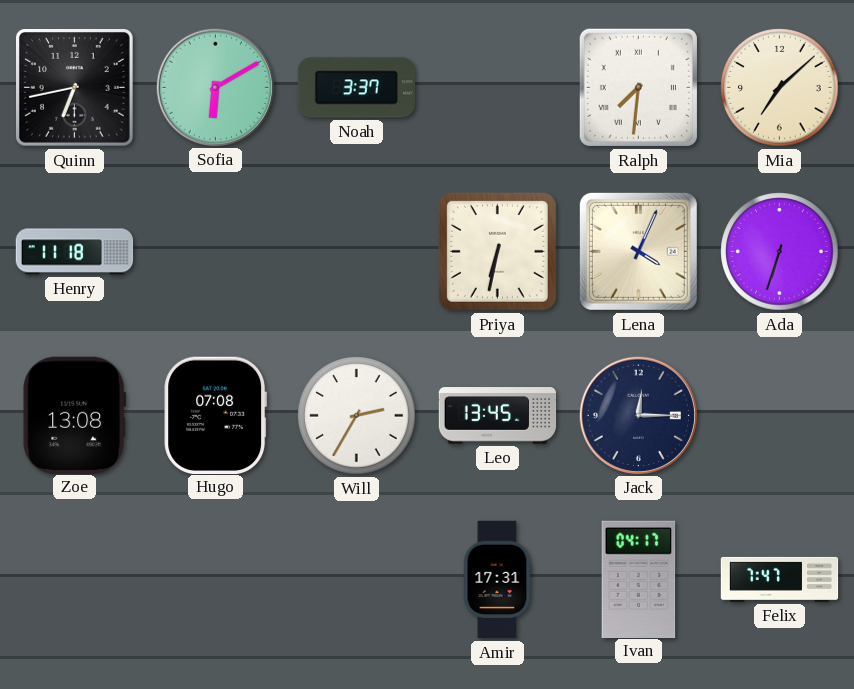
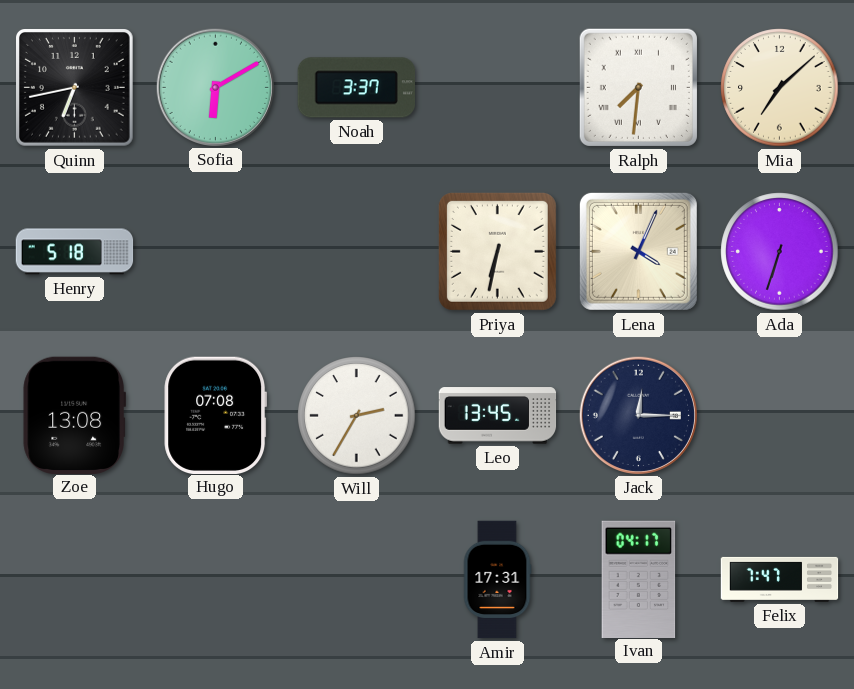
Henry: 11:18 -> 5:18 (75, 252)
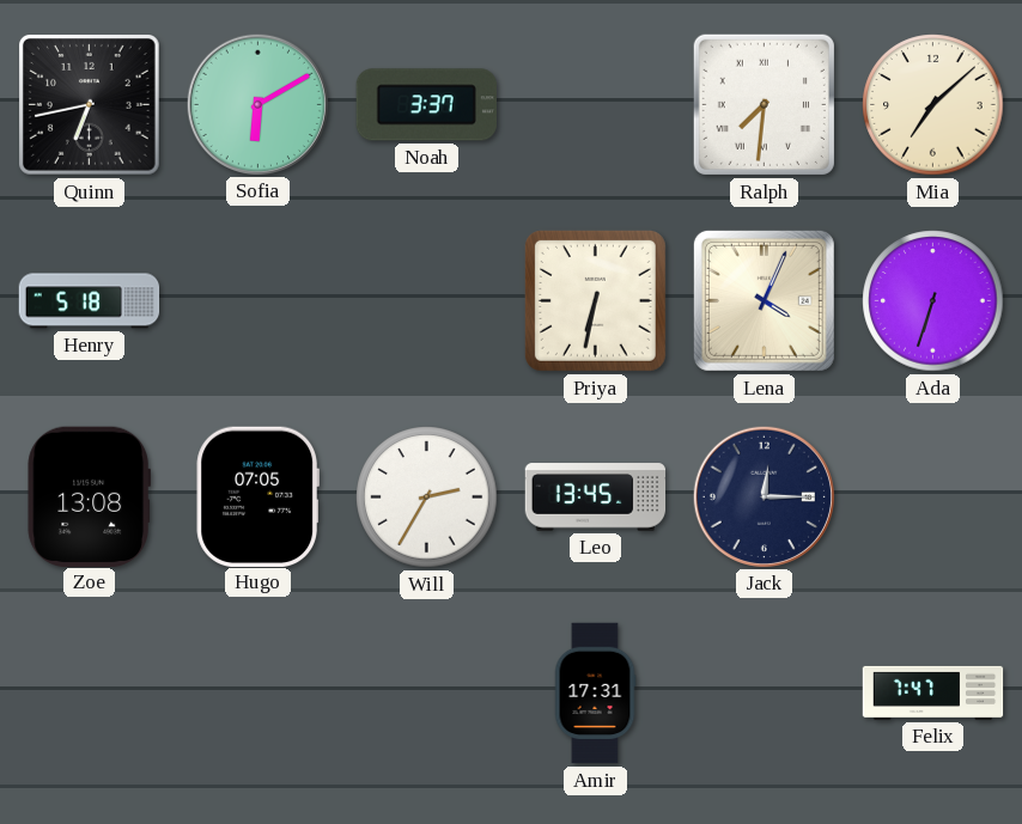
Hugo: 07:08 -> 07:05 (257, 496)
Ivan: 04:17 -> none (639, 579)
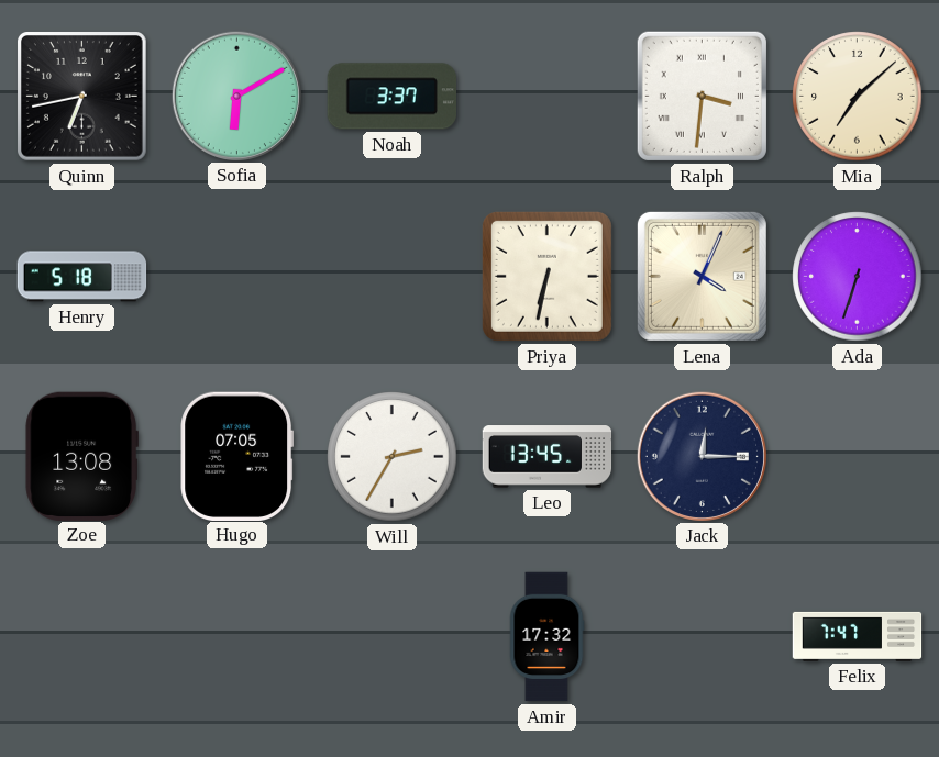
Ralph: 7:31 -> 3:31 (702, 96)
Amir: 17:31 -> 17:32 (546, 637)
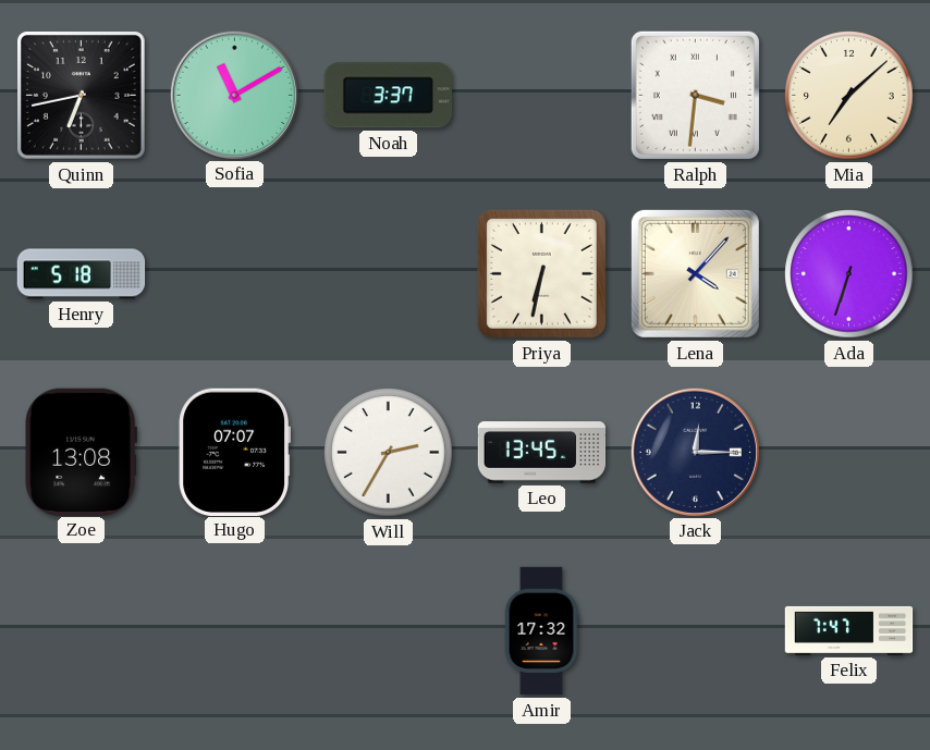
Sofia: 6:10 -> 11:10 (234, 95)
Lena: 4:04 -> 4:07 (695, 273)
Hugo: 07:05 -> 07:07 (234, 452)
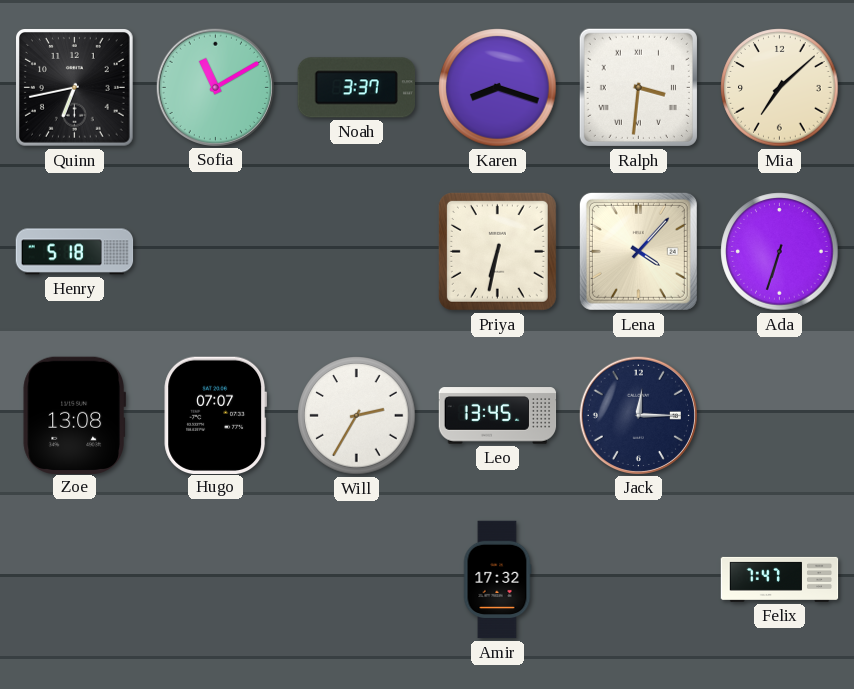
Karen: none -> 8:18 (498, 88)
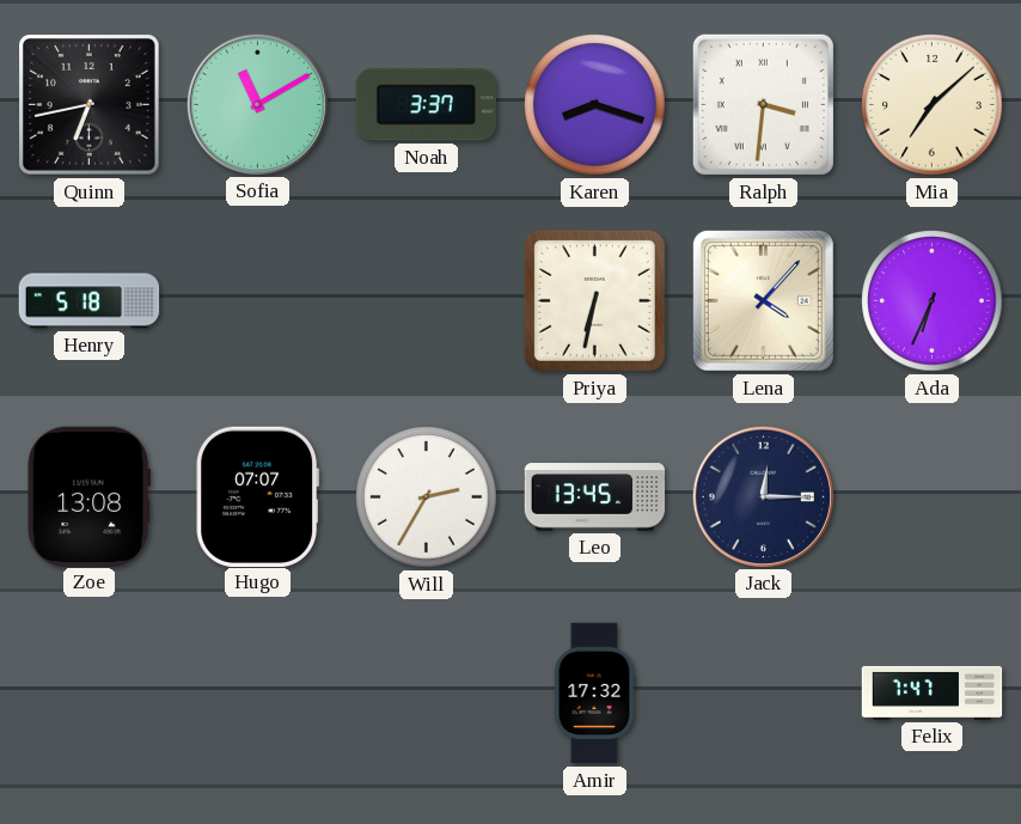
Ada: 6:33 -> 6:34 (933, 301)
